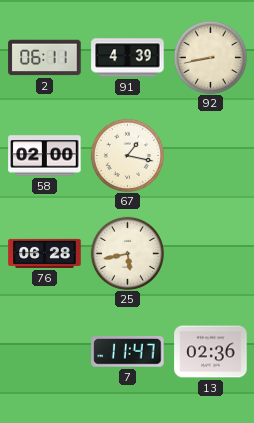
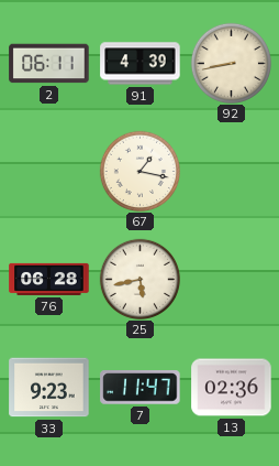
58: 02:00 -> none (45, 156)
33: none -> 9:23 (49, 388)
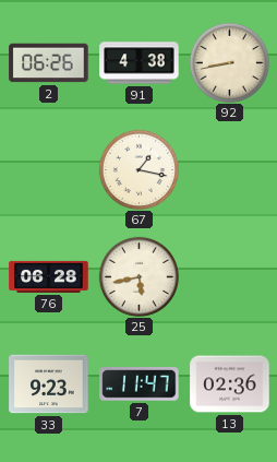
2: 06:11 -> 06:26 (49, 63)
91: 4:39 -> 4:38 (140, 63)
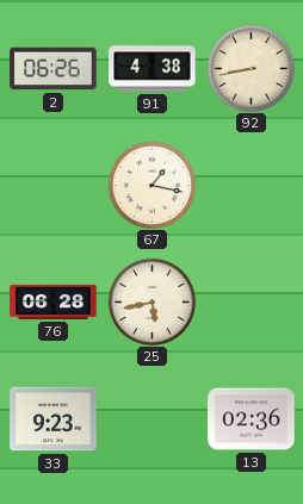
7: 11:47 -> none (140, 384)
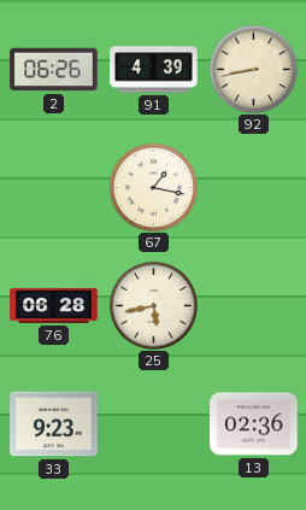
91: 4:38 -> 4:39 (154, 70)
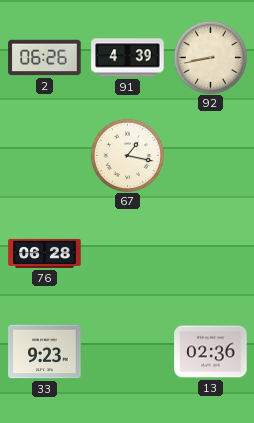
25: 5:43 -> none (153, 305)
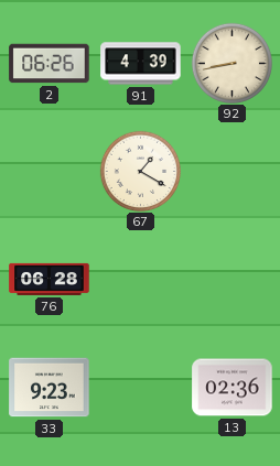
67: 1:17 -> 1:20 (140, 171)
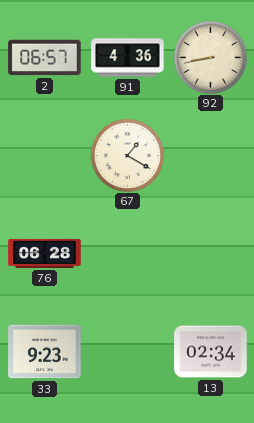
2: 06:26 -> 06:57 (45, 58)
91: 4:39 -> 4:36 (128, 58)
13: 02:36 -> 02:34 (211, 352)
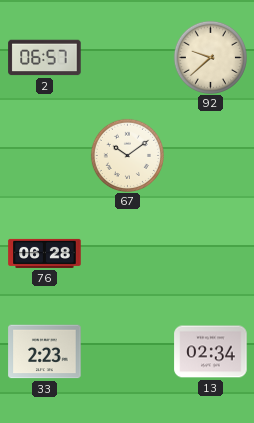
91: 4:36 -> none (128, 58)
92: 8:43 -> 9:38 (210, 57)
67: 1:20 -> 10:09 (127, 155)
33: 9:23 -> 2:23 (45, 352)
